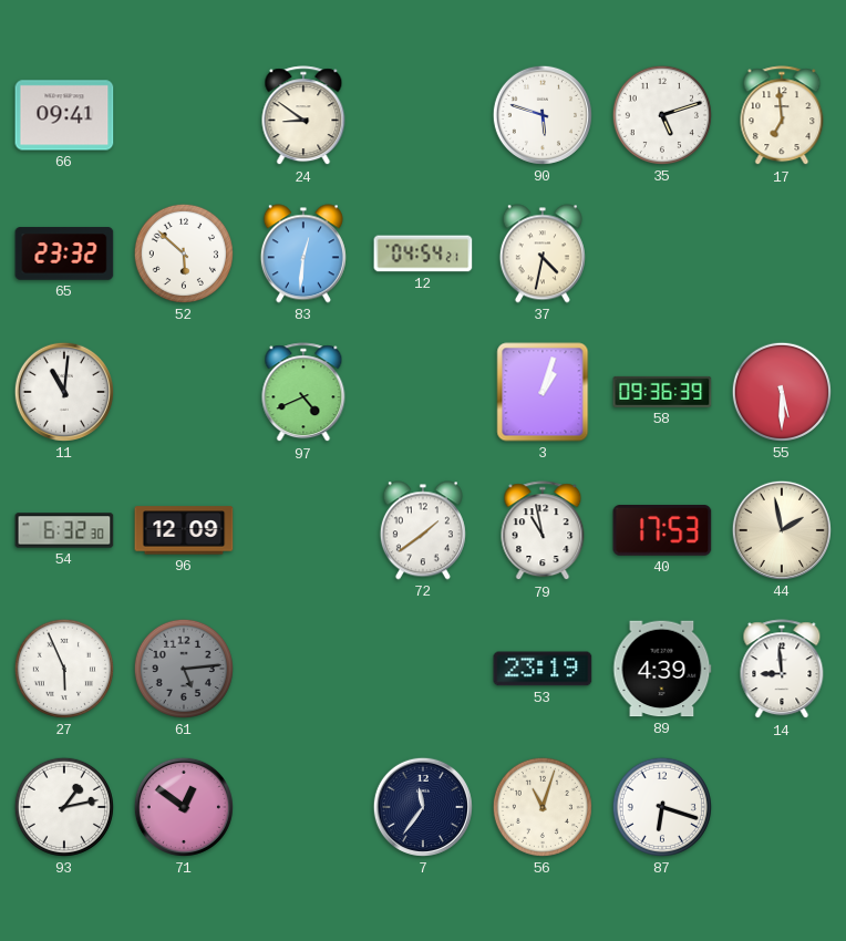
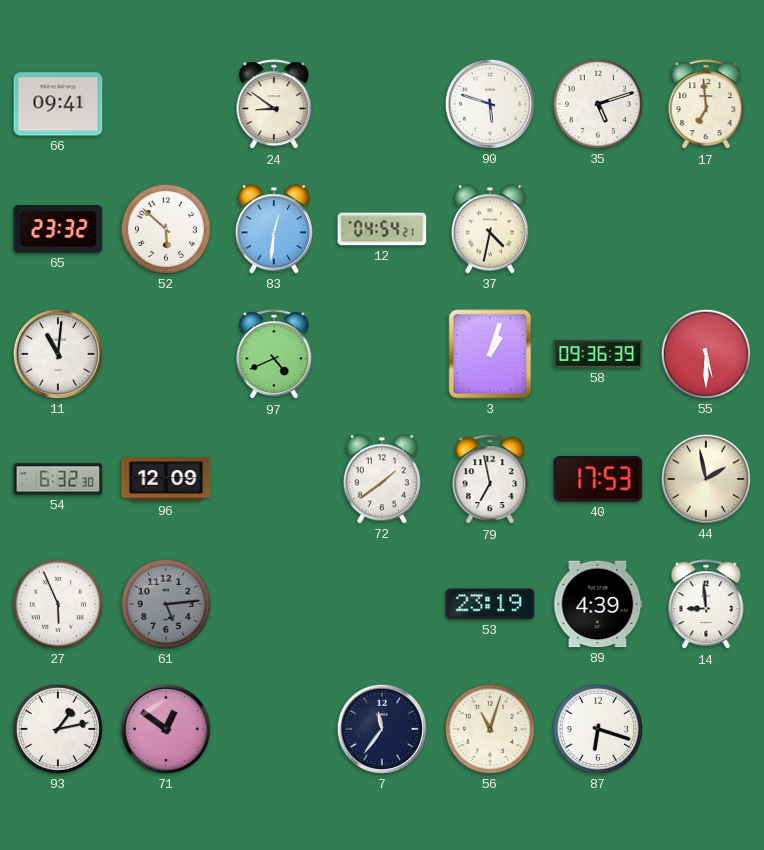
79: 10:58 -> 6:58 (490, 480)
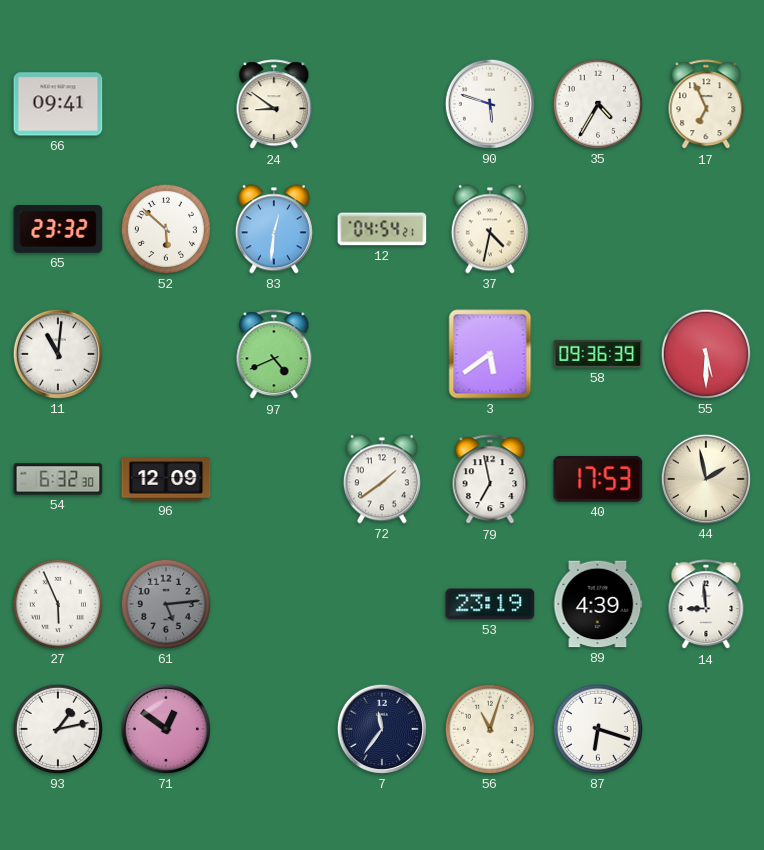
35: 5:12 -> 4:35 (598, 104)
17: 6:59 -> 6:56 (706, 105)
3: 1:03 -> 5:39 (490, 354)
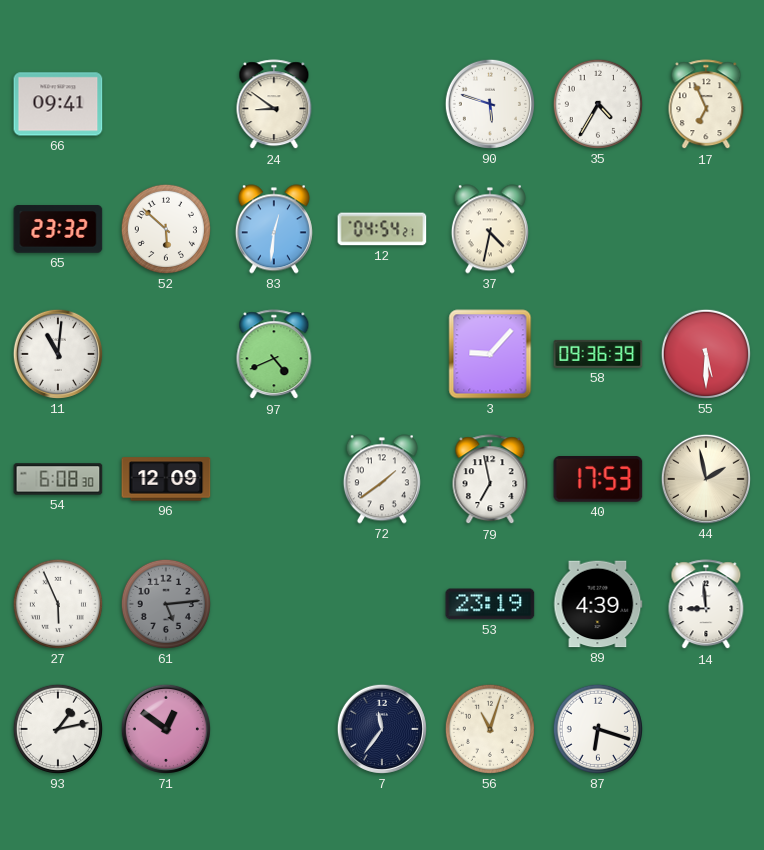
3: 5:39 -> 9:07 (490, 354)
54: 6:32 -> 6:08 (58, 479)
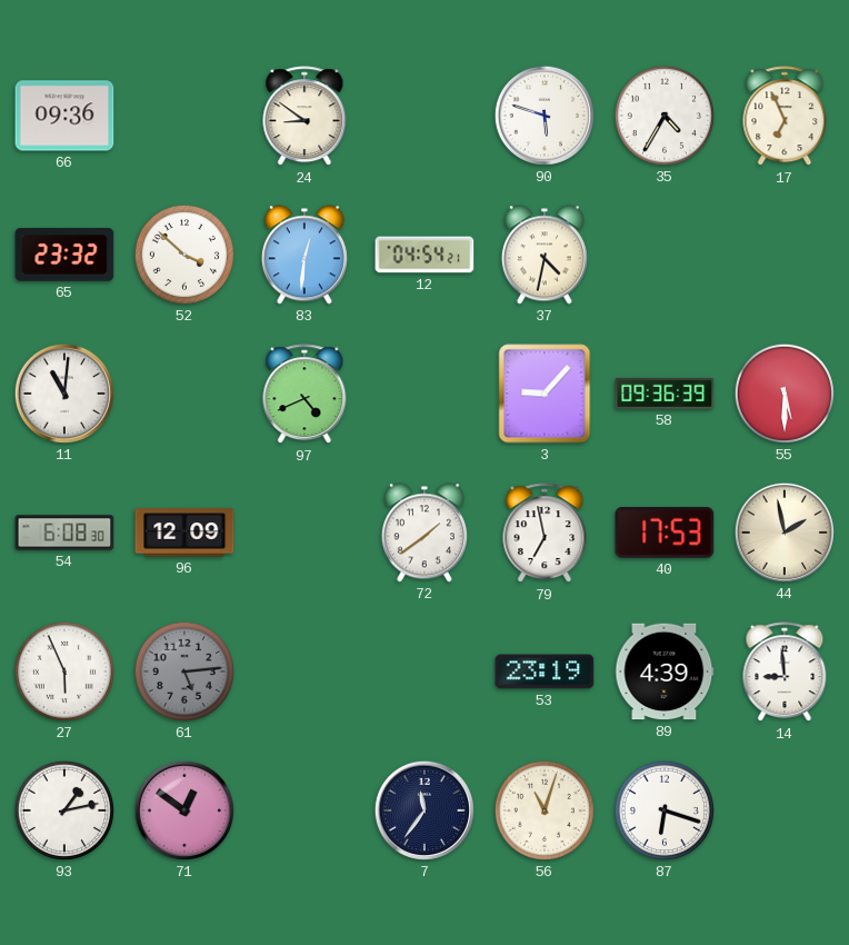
66: 09:41 -> 09:36 (64, 116)
52: 5:52 -> 3:52 (184, 255)
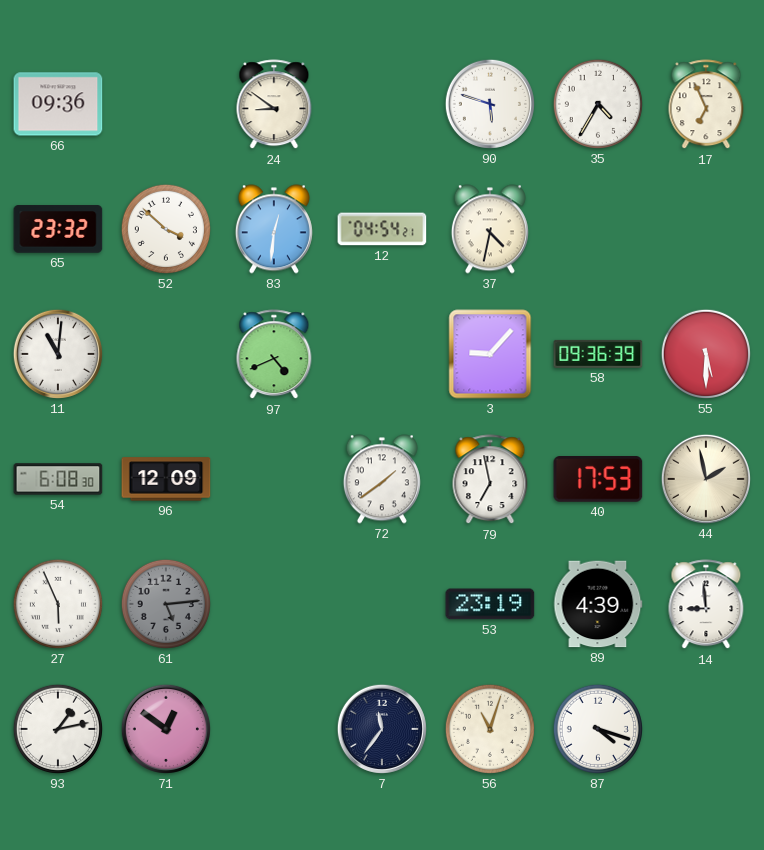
87: 6:18 -> 4:18 (598, 729)
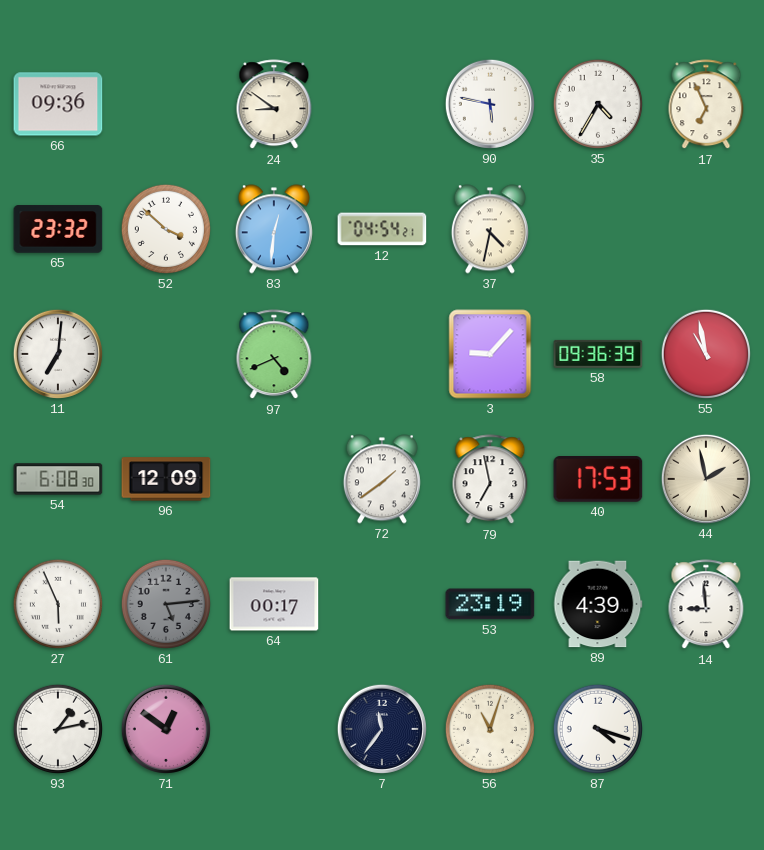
90: 5:48 -> 5:47 (490, 104)
11: 11:01 -> 7:01 (58, 354)
55: 5:30 -> 10:58 (706, 354)
64: none -> 00:17 (274, 604)
